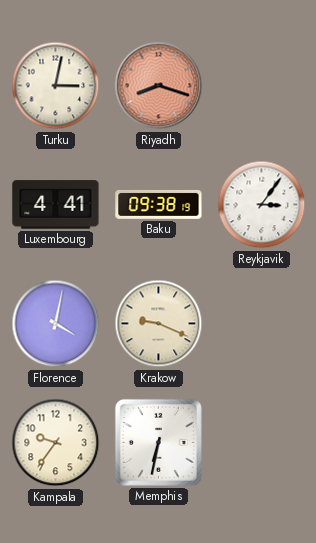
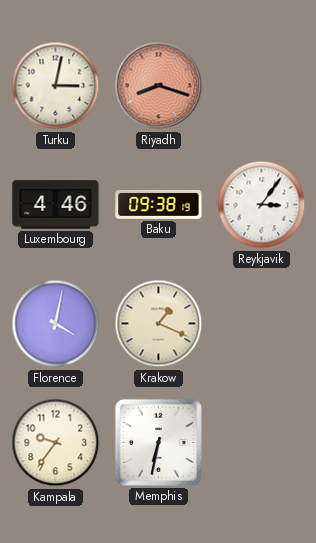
Luxembourg: 4:41 -> 4:46 (56, 205)
Krakow: 9:19 -> 1:19 (159, 324)
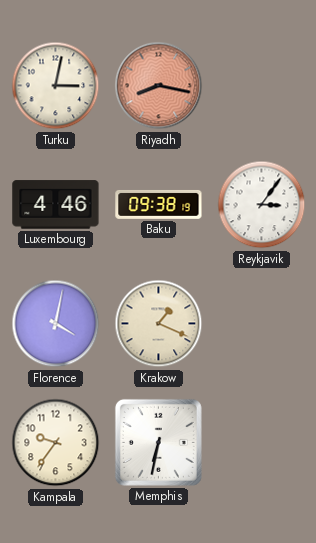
Riyadh: 8:18 -> 8:17 (159, 86)
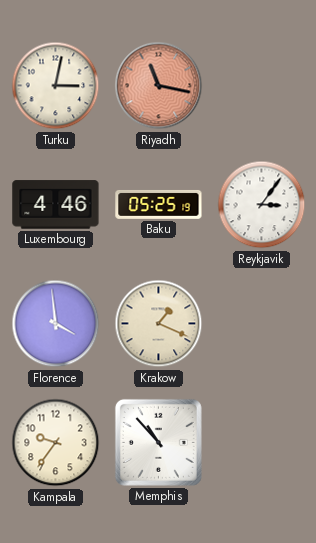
Riyadh: 8:17 -> 11:17 (159, 86)
Baku: 09:38 -> 05:25 (159, 204)
Florence: 4:02 -> 3:59 (56, 324)
Memphis: 6:32 -> 10:53 (158, 442)
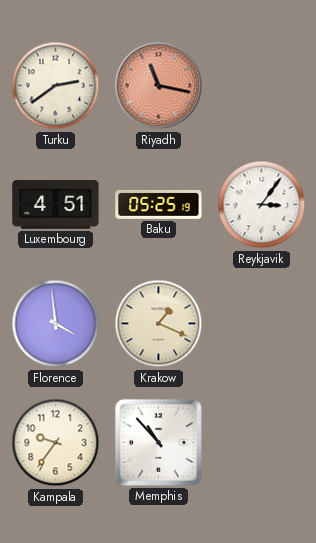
Turku: 3:02 -> 2:39 (56, 86)
Luxembourg: 4:46 -> 4:51 (56, 205)
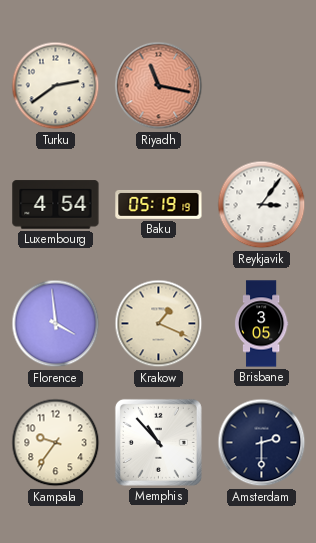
Luxembourg: 4:51 -> 4:54 (56, 205)
Baku: 05:25 -> 05:19 (159, 204)
Brisbane: none -> 3:05 (261, 324)
Amsterdam: none -> 2:30 (262, 443)
